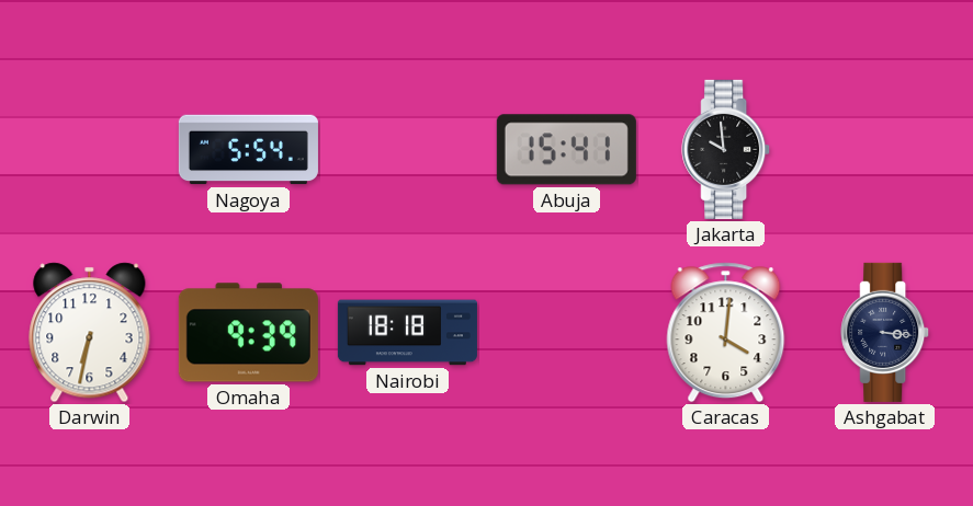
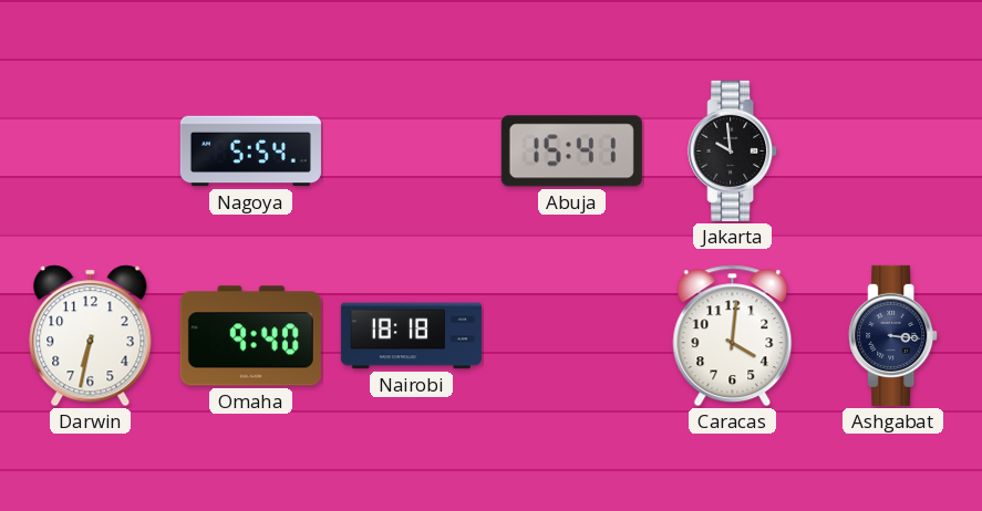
Omaha: 9:39 -> 9:40 (250, 336)
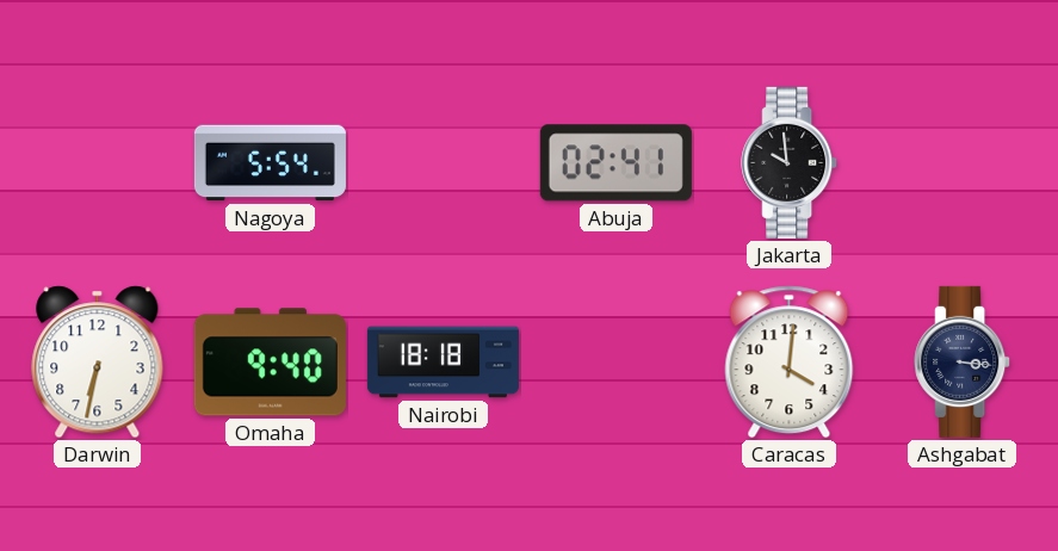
Abuja: 15:41 -> 02:41 (615, 163)
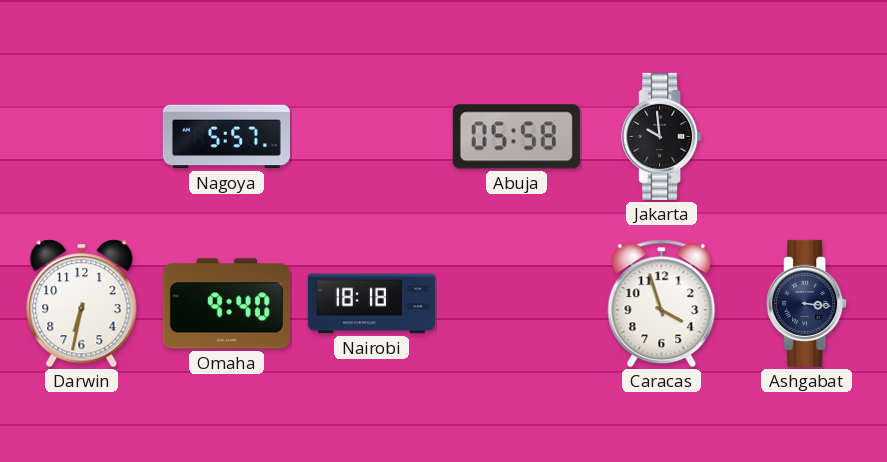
Nagoya: 5:54 -> 5:57 (226, 137)
Abuja: 02:41 -> 05:58 (516, 137)
Caracas: 4:01 -> 3:57 (662, 304)
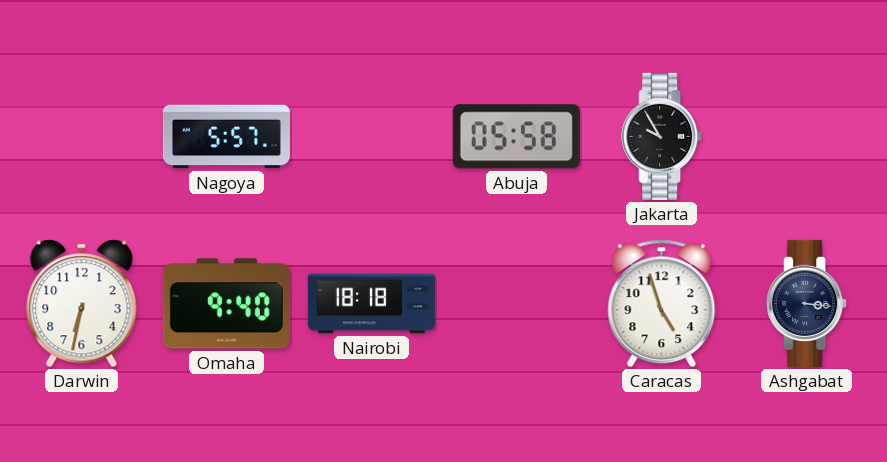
Jakarta: 9:59 -> 9:55 (662, 136)
Caracas: 3:57 -> 4:57 (662, 304)
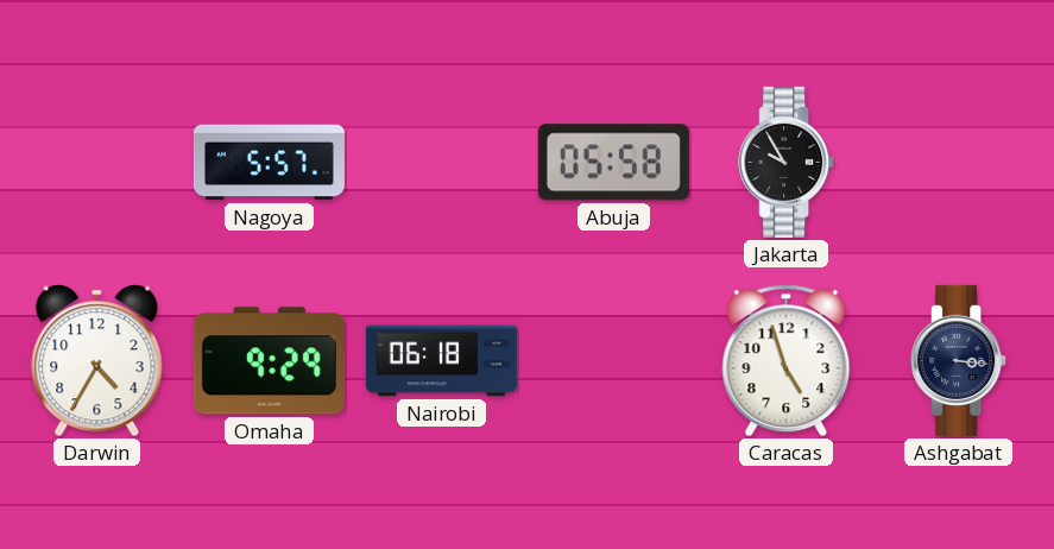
Darwin: 6:32 -> 4:35 (97, 361)
Omaha: 9:40 -> 9:29 (269, 361)
Nairobi: 18:18 -> 06:18 (441, 361)
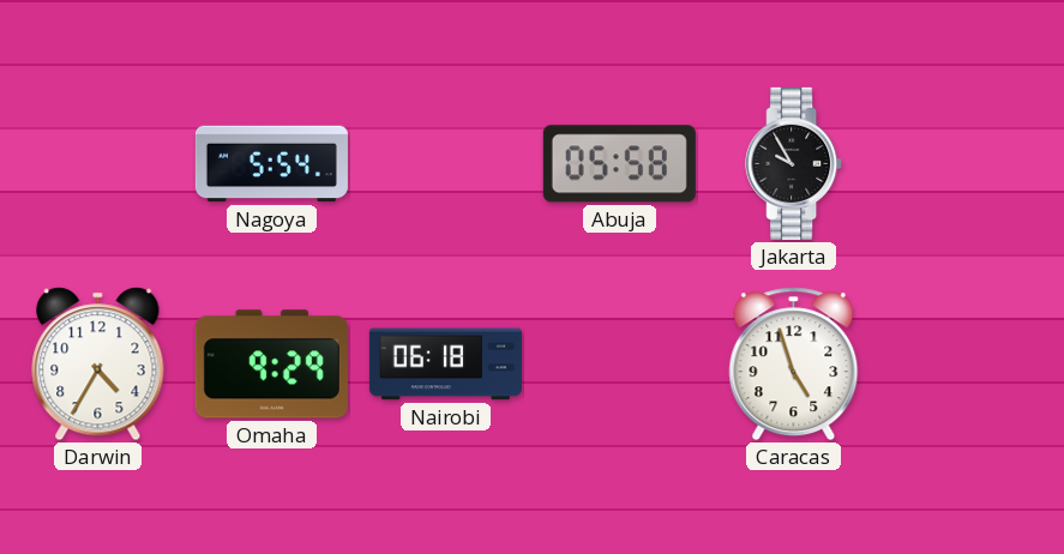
Nagoya: 5:57 -> 5:54 (271, 164)
Ashgabat: 3:16 -> none (959, 360)
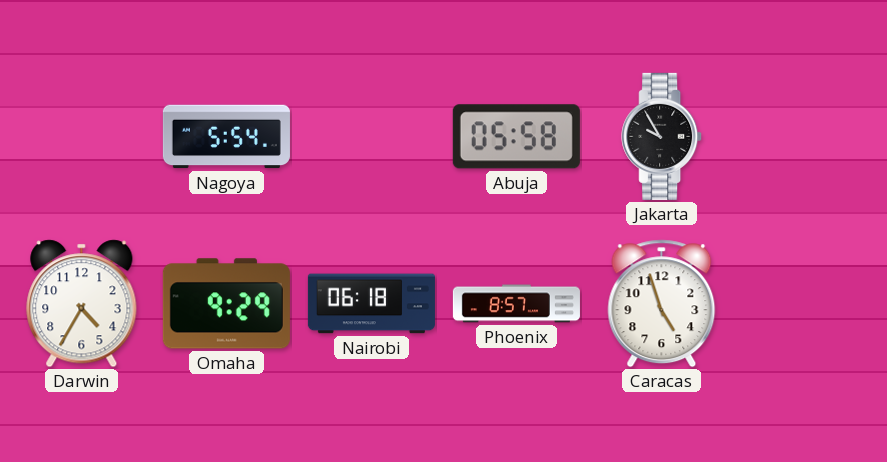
Phoenix: none -> 8:57 (516, 304)
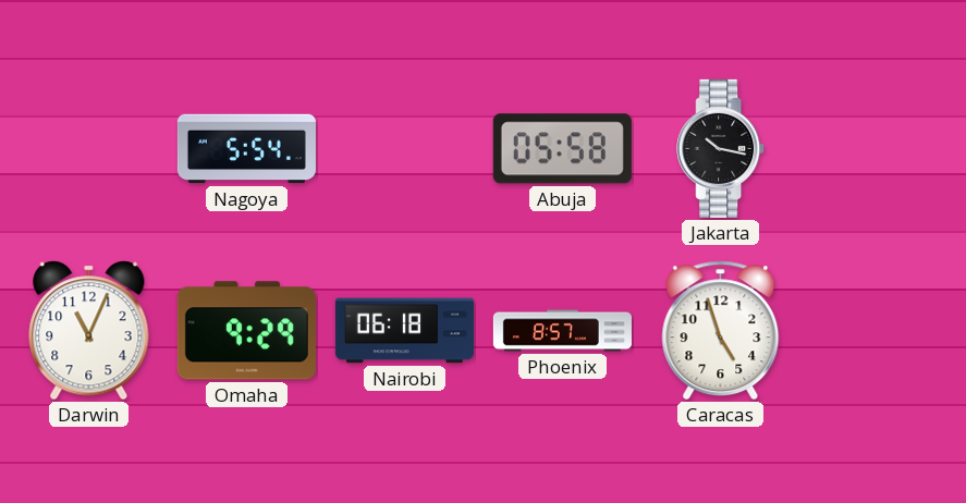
Jakarta: 9:55 -> 10:17 (721, 148)
Darwin: 4:35 -> 11:04 (89, 331)
